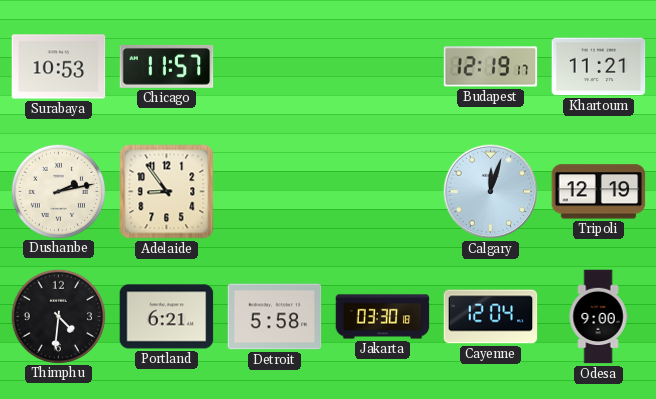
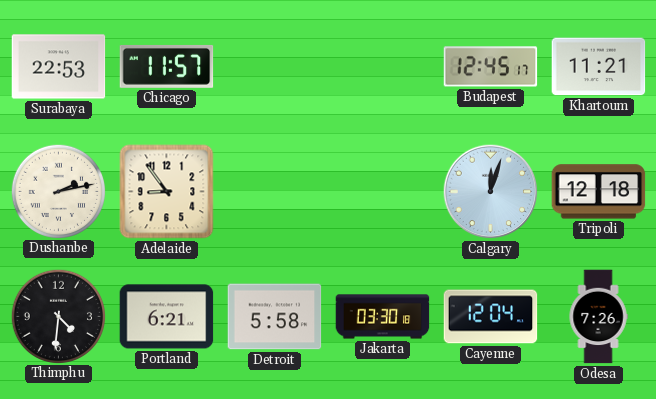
Surabaya: 10:53 -> 22:53 (59, 67)
Budapest: 12:19 -> 12:45 (491, 67)
Tripoli: 12:19 -> 12:18 (599, 192)
Odesa: 9:00 -> 7:26 (598, 317)
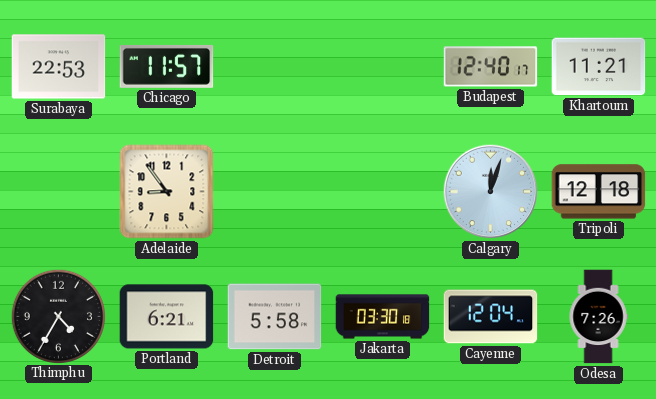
Budapest: 12:45 -> 12:40 (491, 67)
Dushanbe: 2:13 -> none (58, 191)
Thimphu: 4:31 -> 4:35 (58, 316)
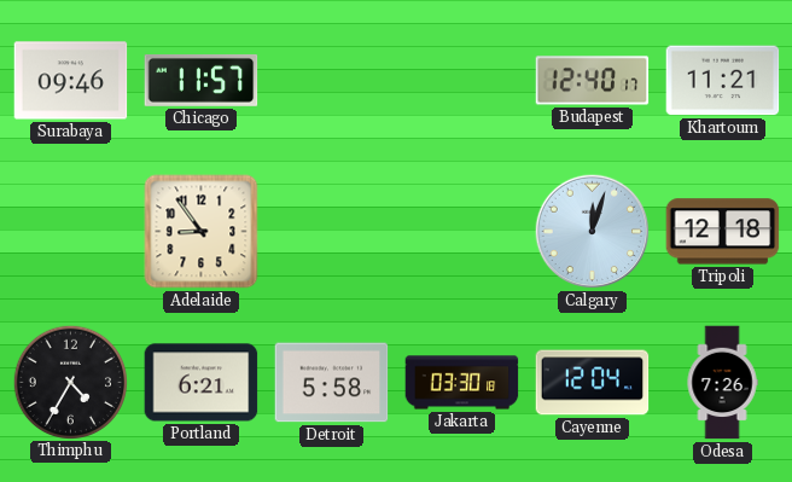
Surabaya: 22:53 -> 09:46 (71, 81)
